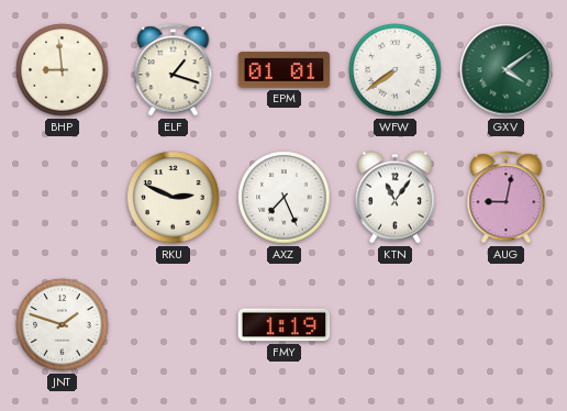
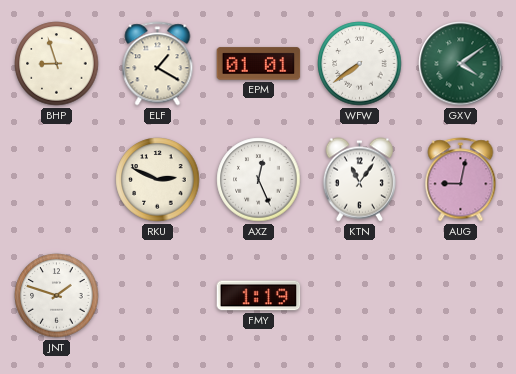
BHP: 8:59 -> 8:57 (57, 64)
ELF: 1:18 -> 1:20 (158, 64)
AXZ: 7:26 -> 12:26 (259, 180)
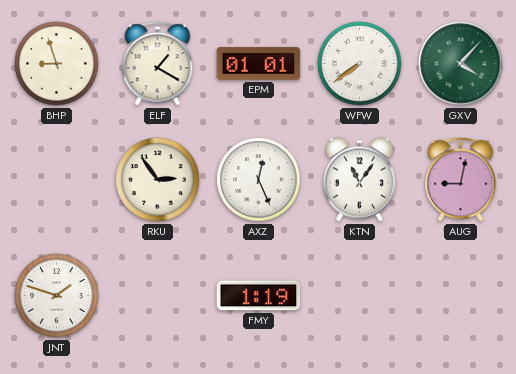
GXV: 4:09 -> 4:07 (461, 64)
RKU: 2:49 -> 2:54 (158, 180)
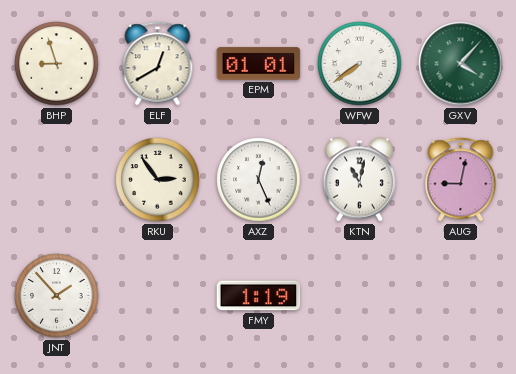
ELF: 1:20 -> 12:40 (158, 64)
KTN: 11:06 -> 11:02 (359, 180)
JNT: 1:48 -> 1:53 (57, 296)
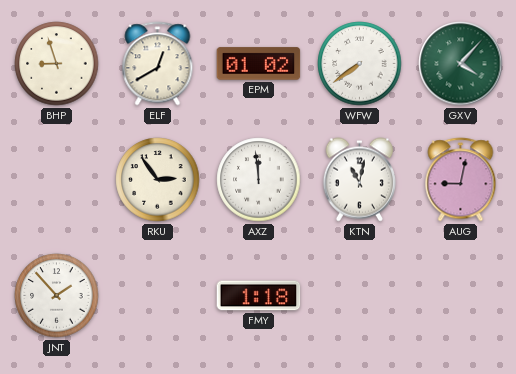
EPM: 01:01 -> 01:02 (259, 64)
AXZ: 12:26 -> 11:59 (259, 180)
FMY: 1:19 -> 1:18 (259, 296)
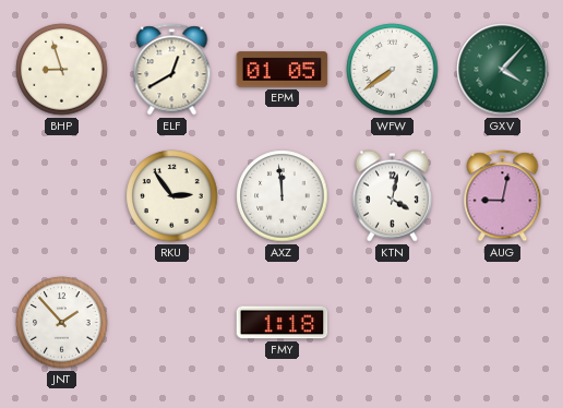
EPM: 01:02 -> 01:05 (283, 70)
KTN: 11:02 -> 4:02 (392, 196)
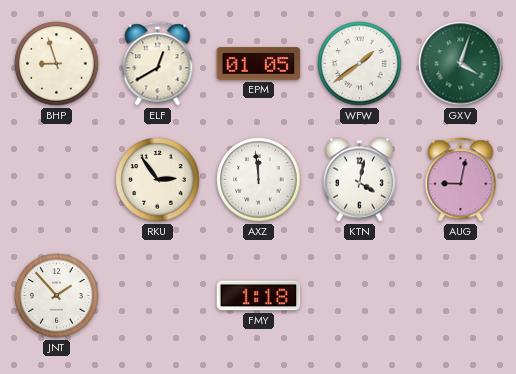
WFW: 7:39 -> 1:39 (360, 64)
GXV: 4:07 -> 4:03 (461, 64)
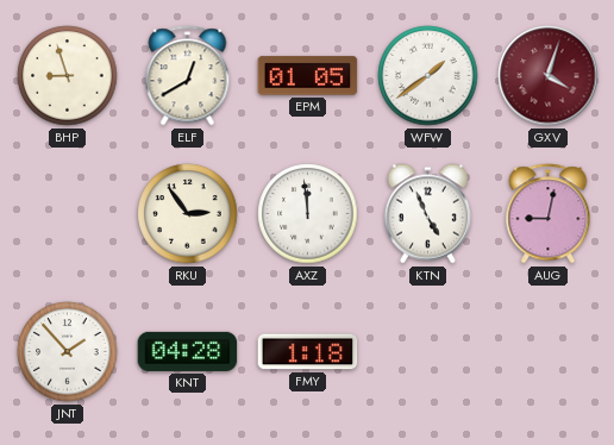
GXV dial: green -> burgundy (549, 76)
KTN: 4:02 -> 4:56 (427, 214)
KNT: none -> 04:28 (188, 351)
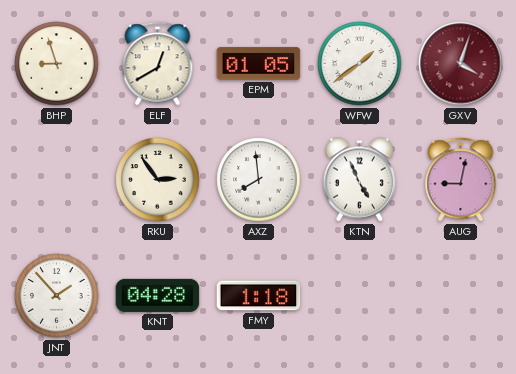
AXZ: 11:59 -> 7:59 (259, 180)
